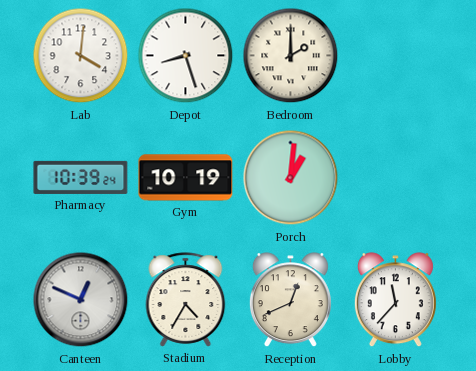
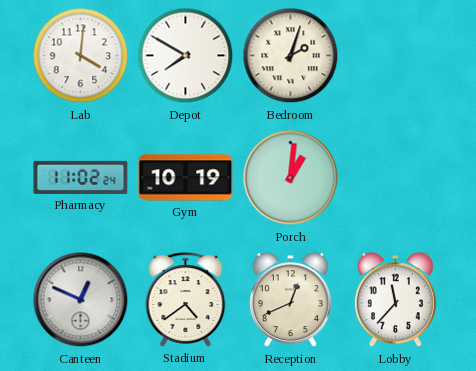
Depot: 8:27 -> 7:50 (186, 56)
Bedroom: 2:00 -> 2:03 (291, 56)
Pharmacy: 10:39 -> 11:02 (81, 177)
Stadium: 4:35 -> 4:39 (186, 300)
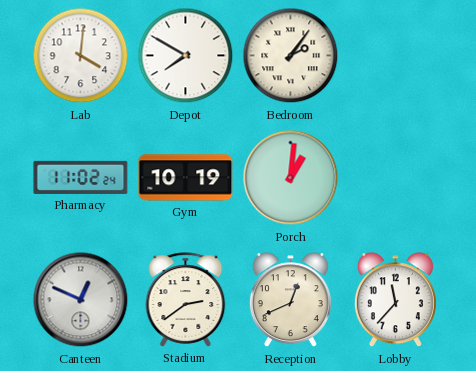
Bedroom: 2:03 -> 2:06 (291, 56)
Stadium: 4:39 -> 2:39 (186, 300)
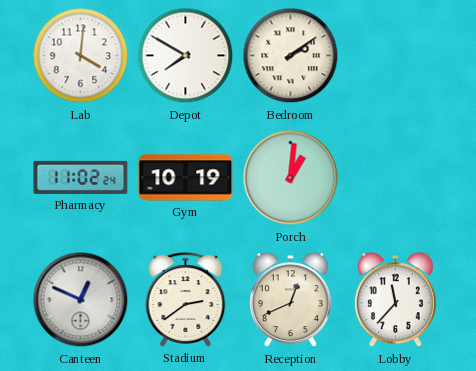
Bedroom: 2:06 -> 2:09 (291, 56)
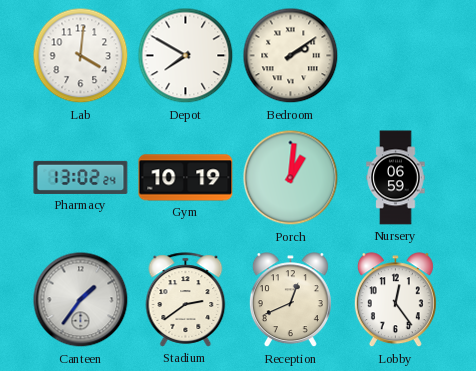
Pharmacy: 11:02 -> 13:02 (81, 177)
Nursery: none -> 06:59 (396, 178)
Canteen: 12:49 -> 1:36 (81, 300)
Lobby: 11:37 -> 12:24 (395, 300)
